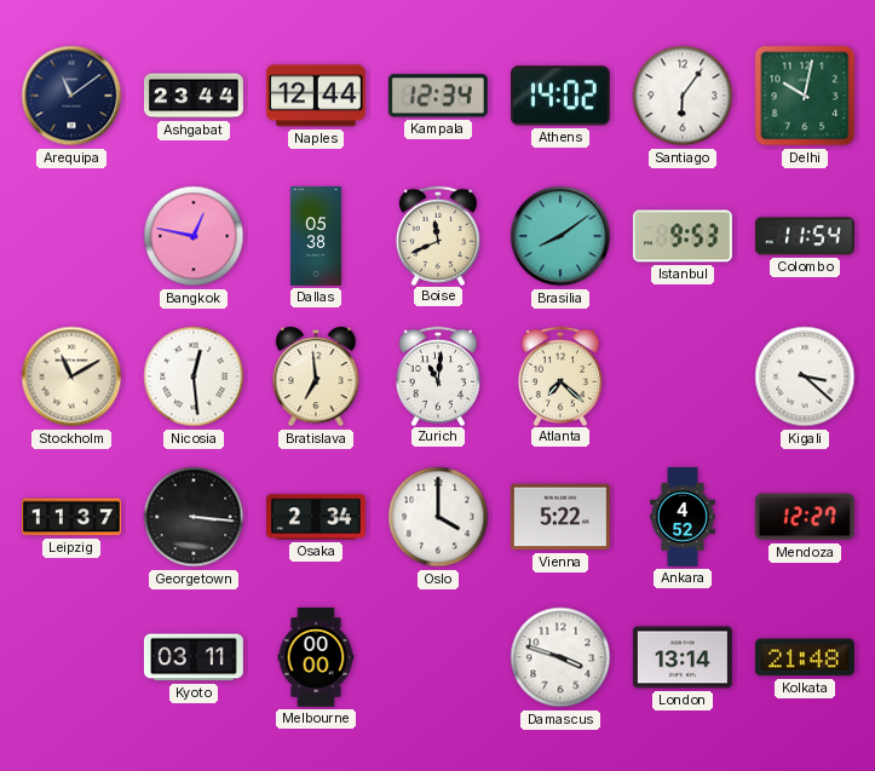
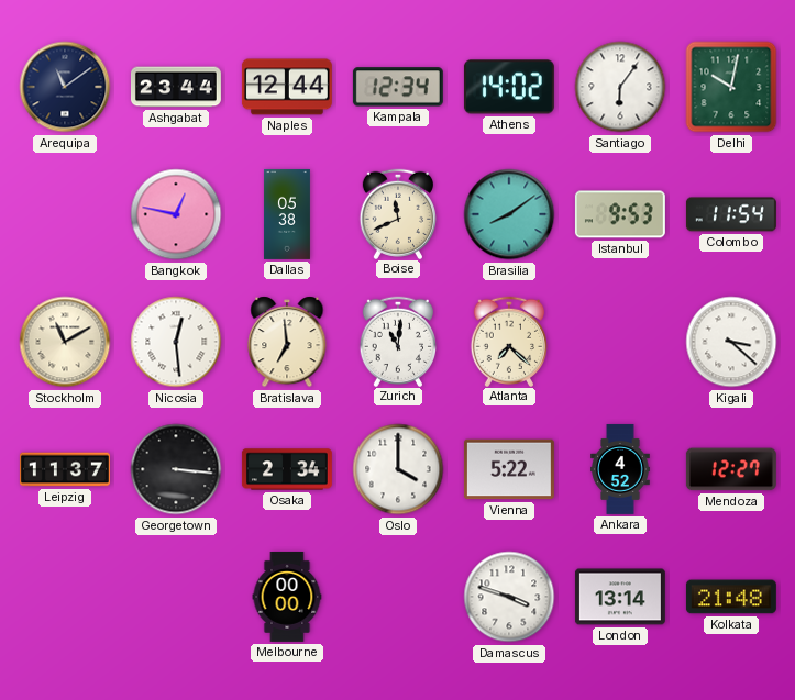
Kyoto: 03:11 -> none (194, 657)
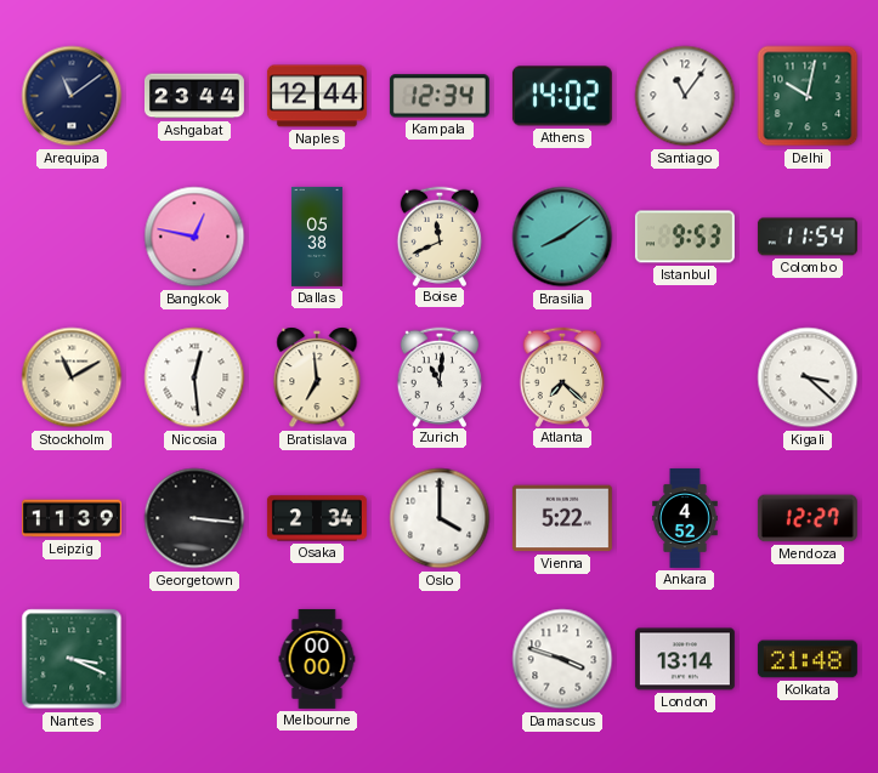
Santiago: 6:06 -> 11:06 (685, 96)
Leipzig: 11:37 -> 11:39 (72, 518)
Nantes: none -> 3:19 (72, 659)
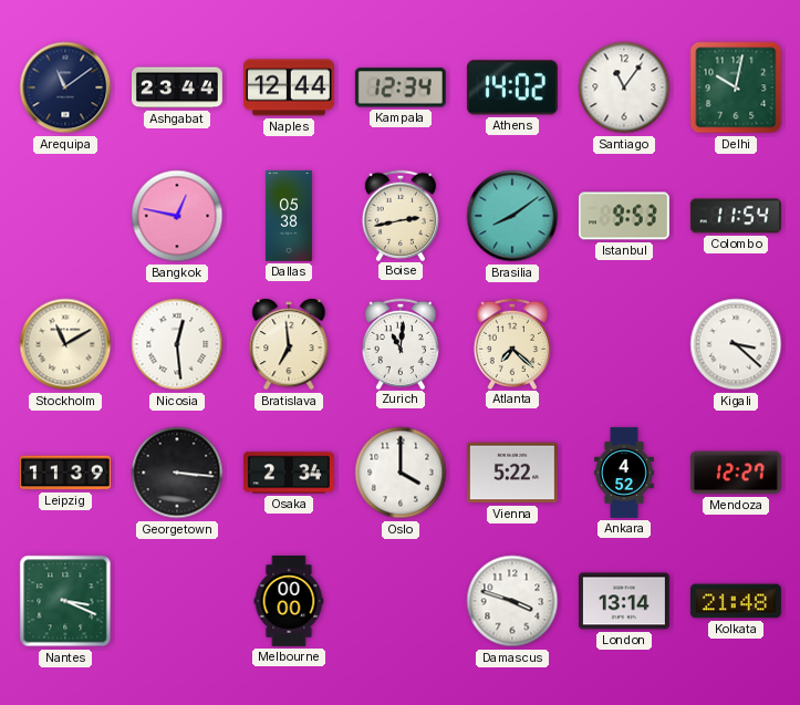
Boise: 11:41 -> 2:43 (399, 215)
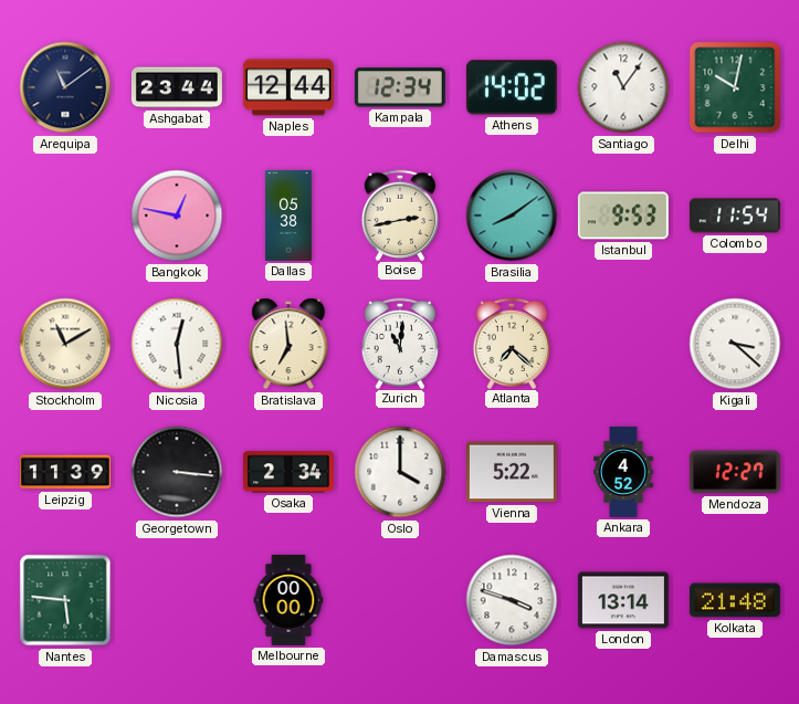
Nantes: 3:19 -> 5:46 (65, 600)
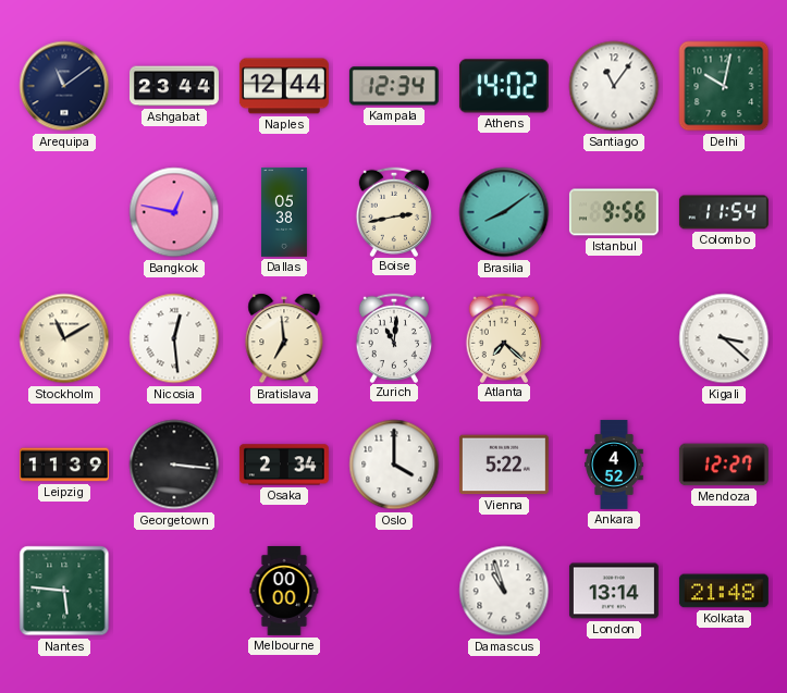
Istanbul: 9:53 -> 9:56 (614, 212)
Damascus: 3:48 -> 10:57 (504, 591)
